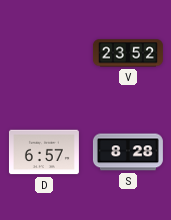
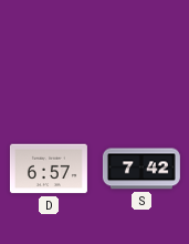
V: 23:52 -> none (128, 53)
S: 8:28 -> 7:42 (141, 169)
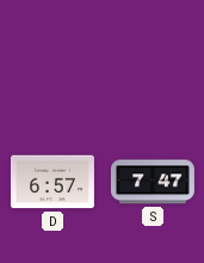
S: 7:42 -> 7:47 (153, 182)
